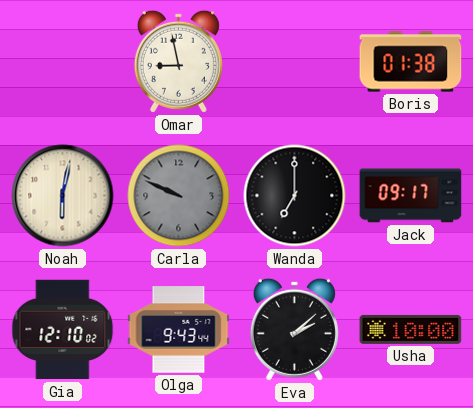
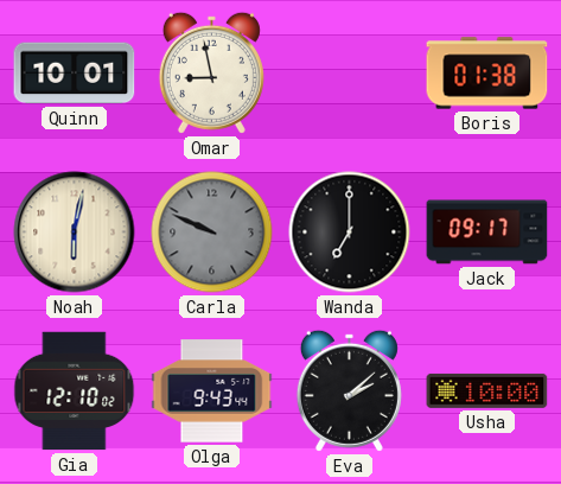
Quinn: none -> 10:01 (75, 74)
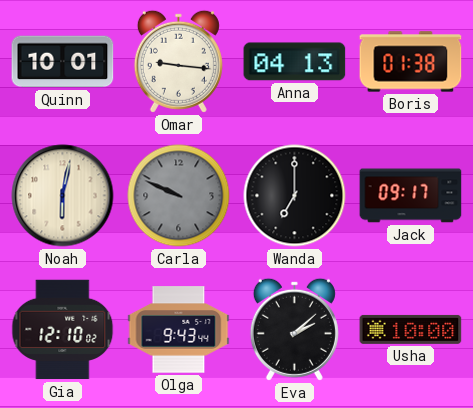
Omar: 8:58 -> 9:16 (178, 61)
Anna: none -> 04:13 (295, 62)
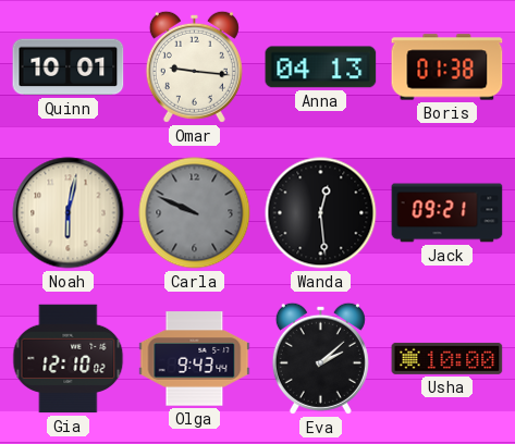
Wanda: 7:00 -> 12:29 (321, 213)
Jack: 09:17 -> 09:21 (447, 213)
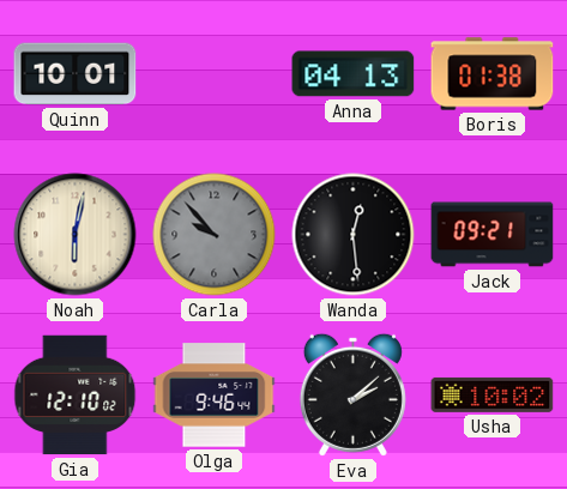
Omar: 9:16 -> none (194, 66)
Carla: 9:49 -> 9:53 (215, 235)
Olga: 9:43 -> 9:46 (215, 396)
Usha: 10:00 -> 10:02 (493, 394)
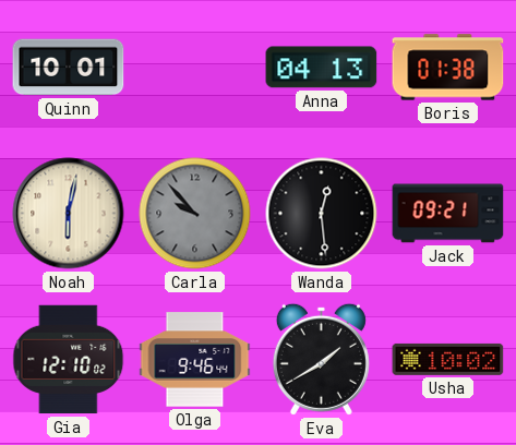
Eva: 2:08 -> 1:40 (321, 359)
